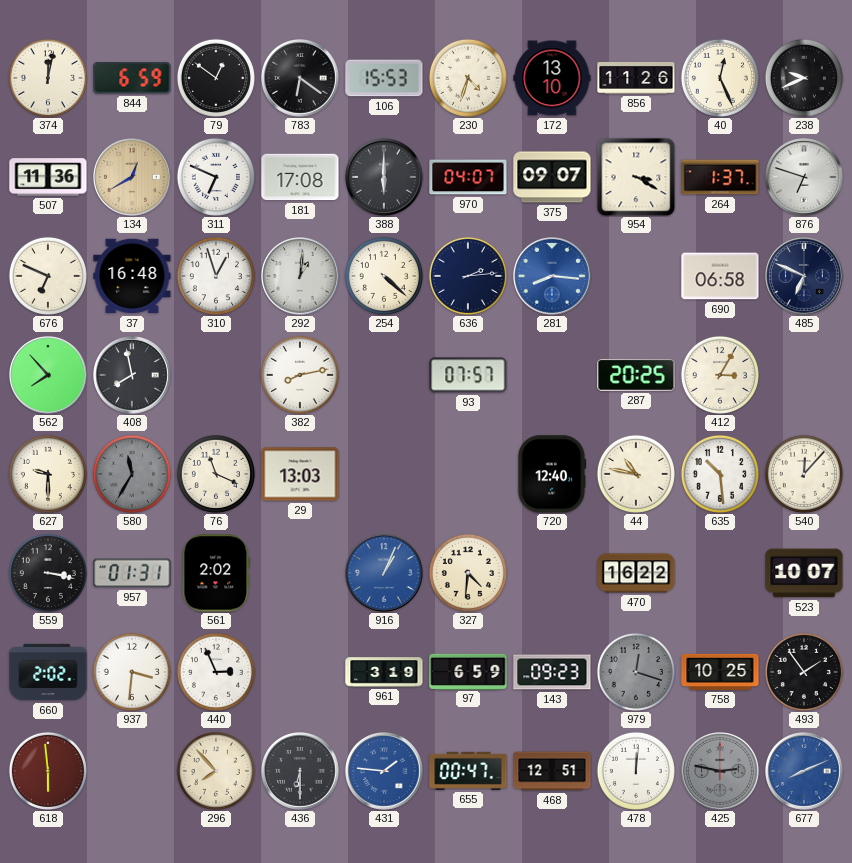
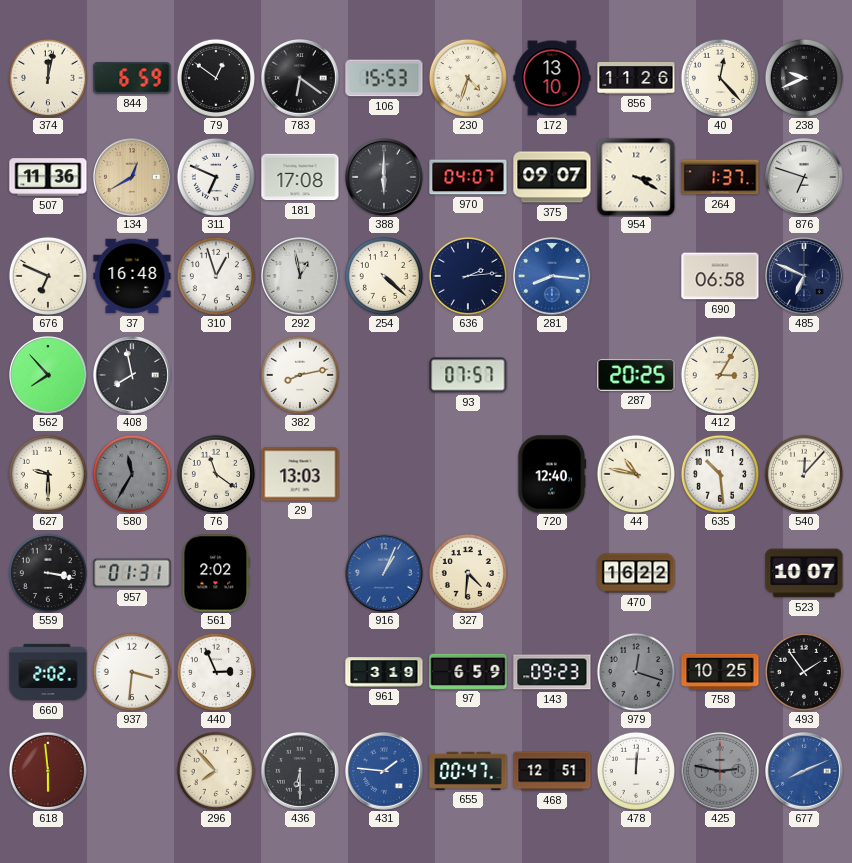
40: 12:26 -> 12:23 (720, 78)
292: 1:01 -> 12:58 (301, 277)
76: 11:19 -> 11:21 (216, 474)
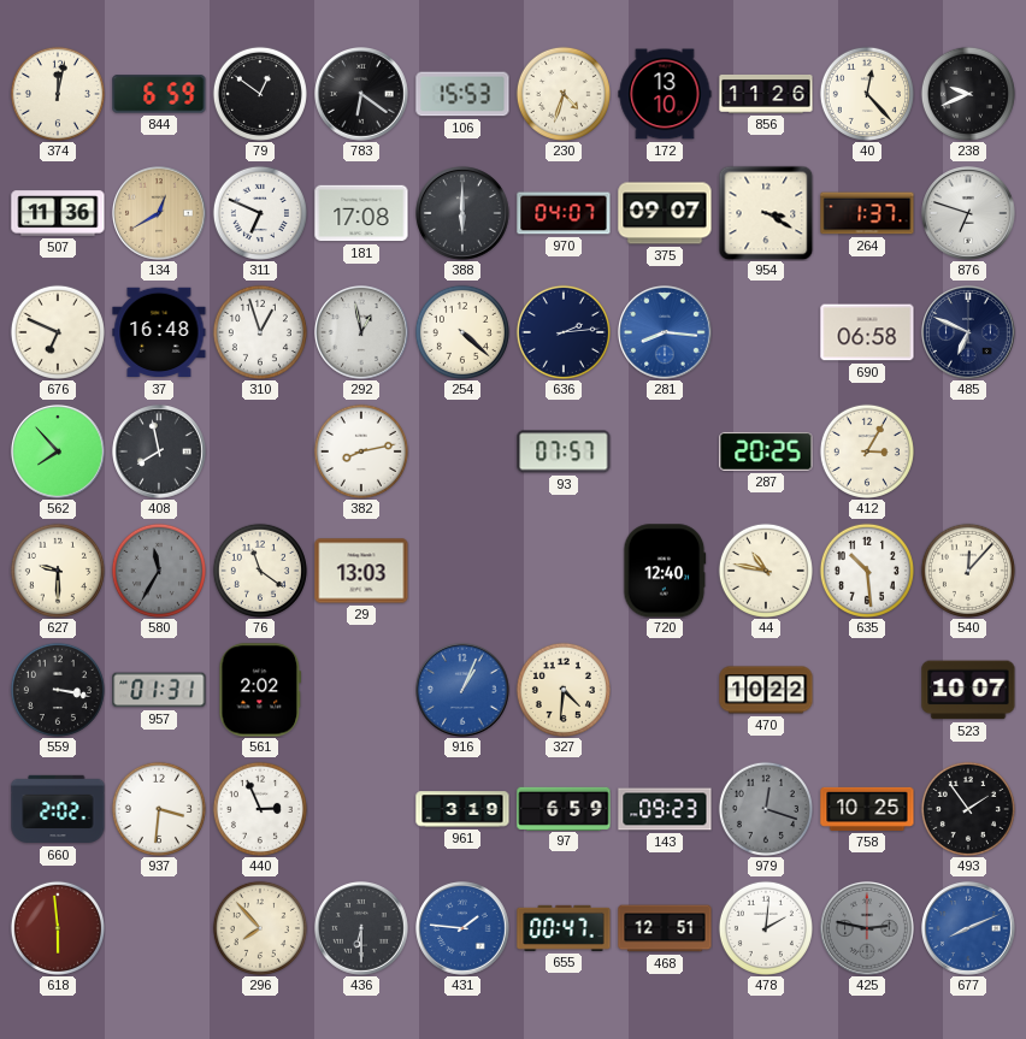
470: 16:22 -> 10:22 (766, 690)
478: 12:01 -> 2:01 (766, 928)
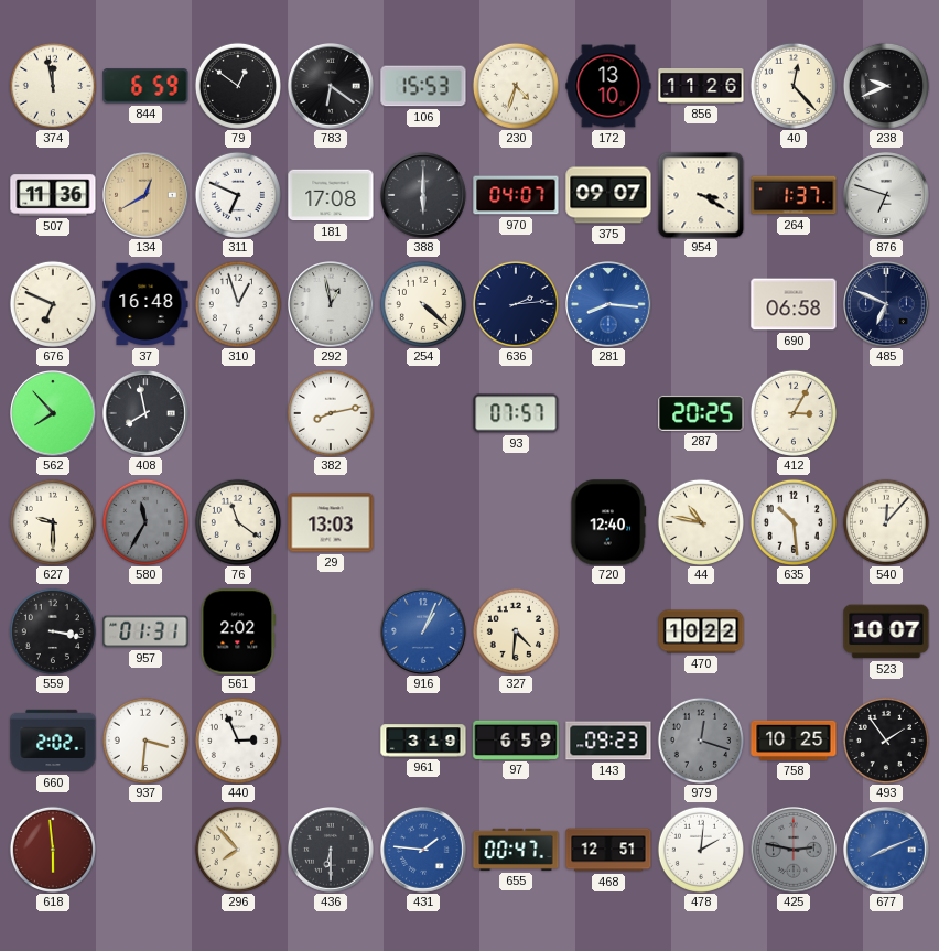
374: 12:02 -> 11:58 (53, 86)
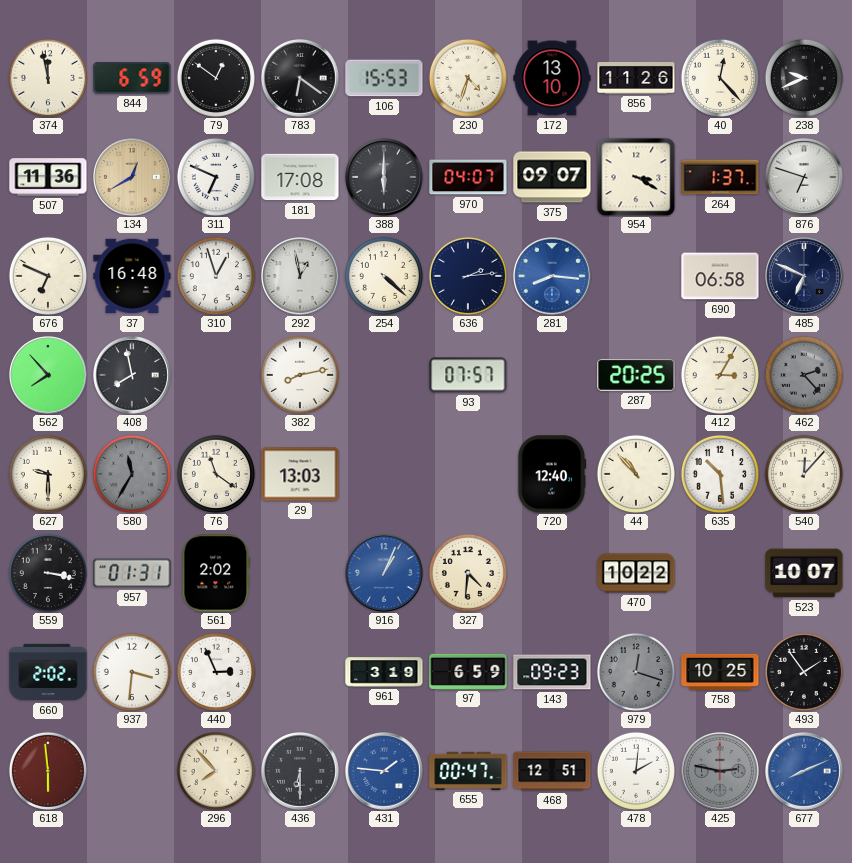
462: none -> 2:23 (804, 375)
44: 10:47 -> 10:53 (636, 474)
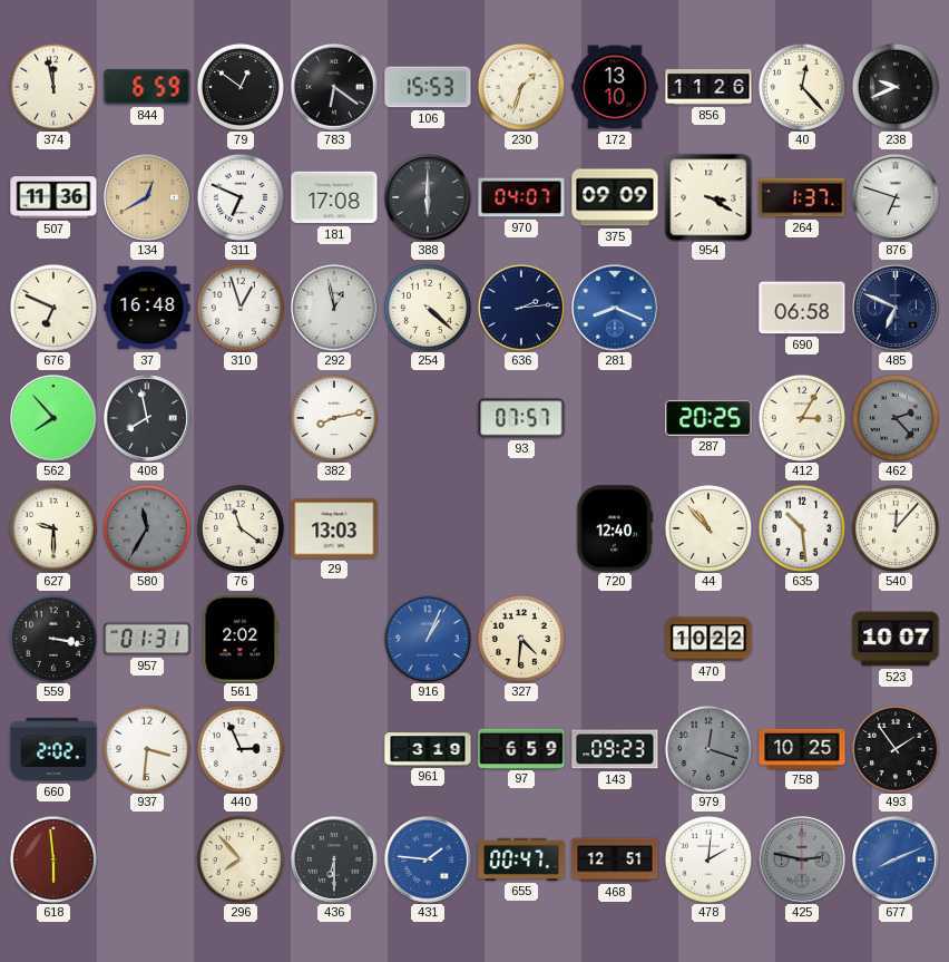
230: 4:33 -> 1:33 (521, 87)
375: 09:07 -> 09:09 (615, 197)
281: 8:16 -> 8:19 (616, 309)
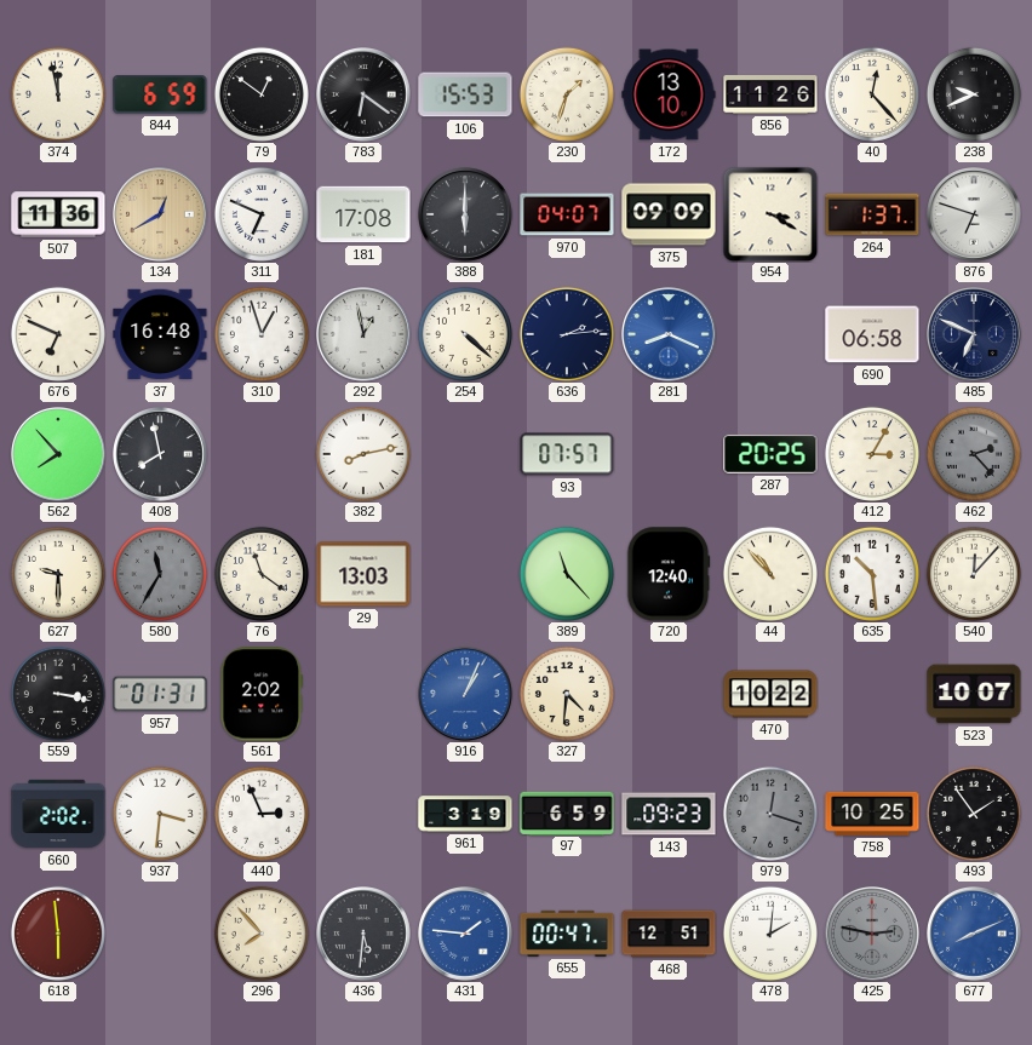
389: none -> 11:23 (567, 574)
436: 6:30 -> 5:31 (365, 935)
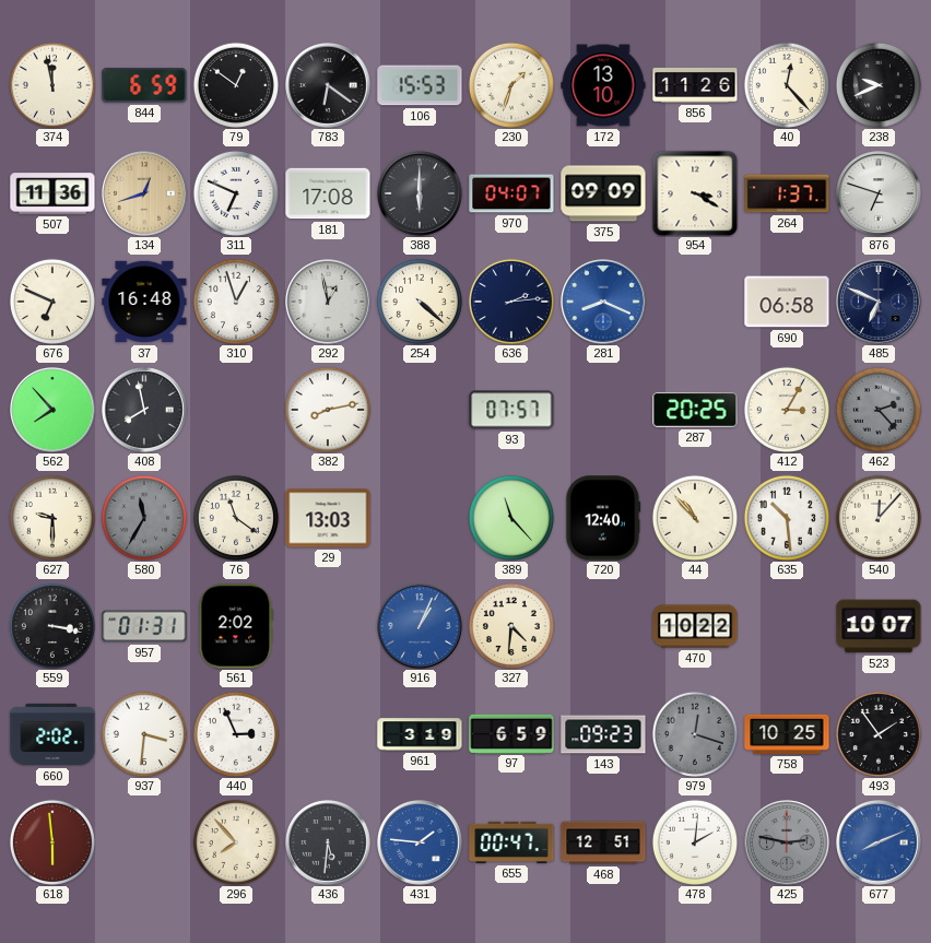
134: 12:40 -> 12:42 (145, 195)
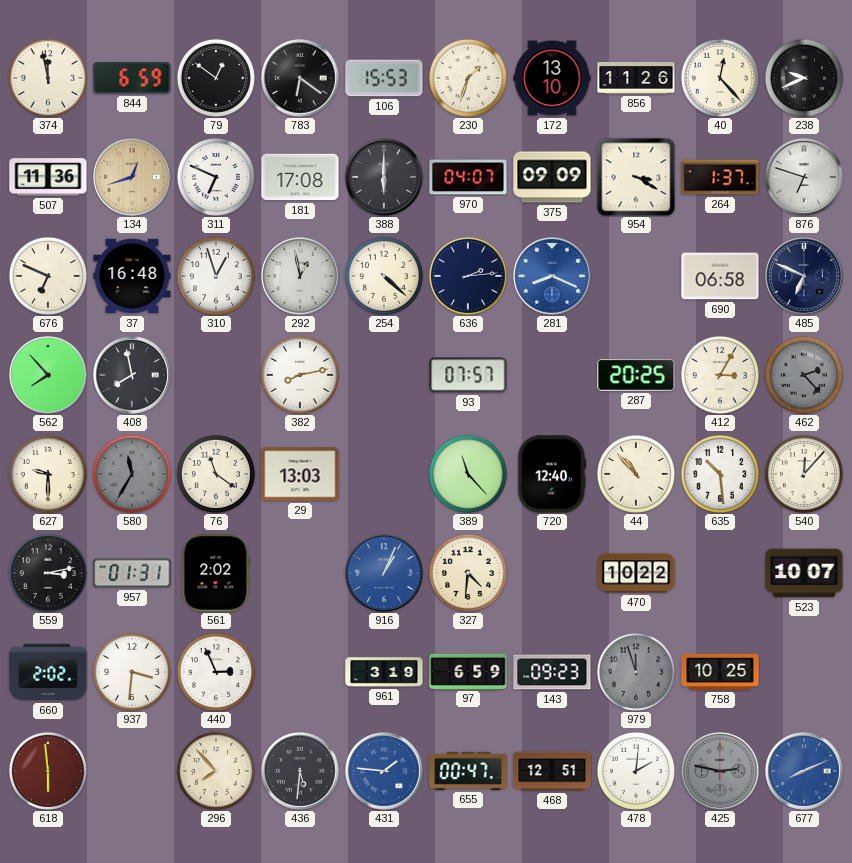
559: 3:17 -> 3:13 (48, 573)
979: 12:18 -> 11:57 (636, 672)
493: 1:54 -> none (879, 734)
